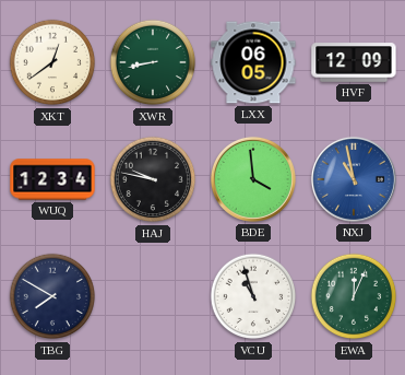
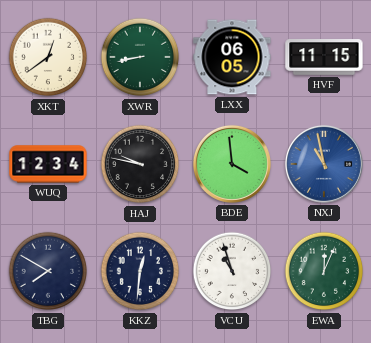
HVF: 12:09 -> 11:15 (324, 57)
KKZ: none -> 12:31 (140, 271)
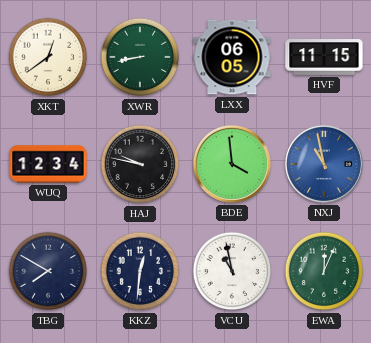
VCU: 10:57 -> 10:58 (232, 271)
